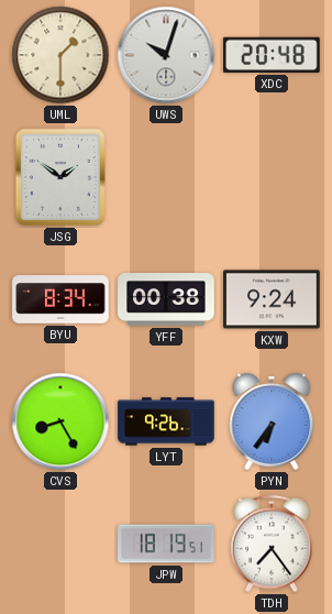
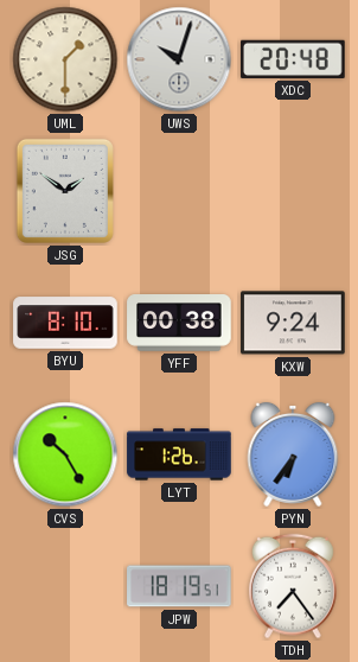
BYU: 8:34 -> 8:10 (65, 323)
CVS: 8:25 -> 10:25 (65, 454)
LYT: 9:26 -> 1:26 (179, 454)
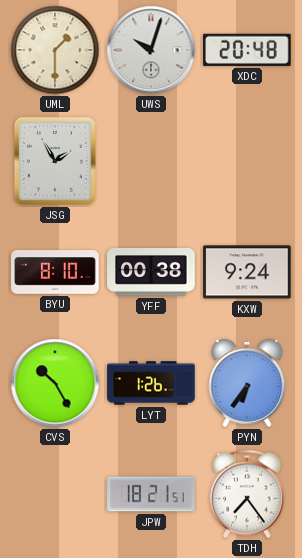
JSG: 1:51 -> 1:55 (55, 161)
JPW: 18:19 -> 18:21 (151, 494)
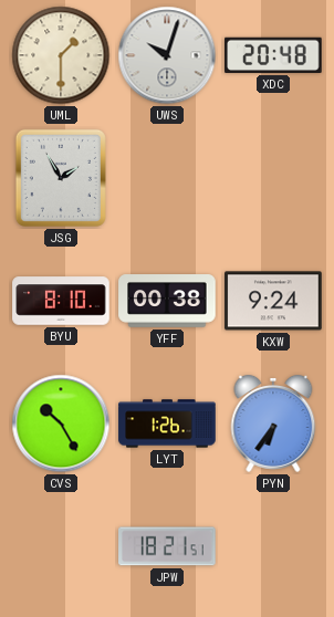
TDH: 7:24 -> none (248, 494)
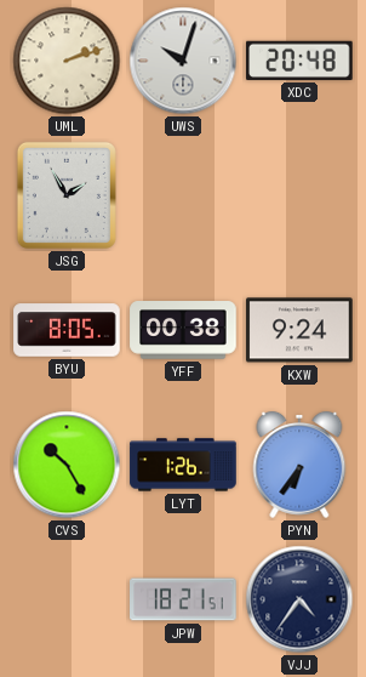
UML: 1:30 -> 2:12 (67, 61)
BYU: 8:10 -> 8:05 (67, 330)
VJJ: none -> 4:36 (299, 599)
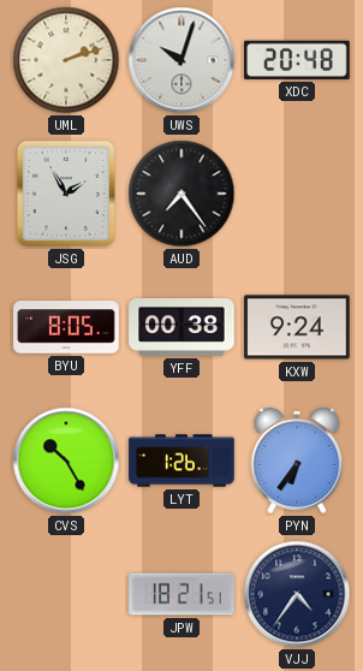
AUD: none -> 7:24 (181, 194)
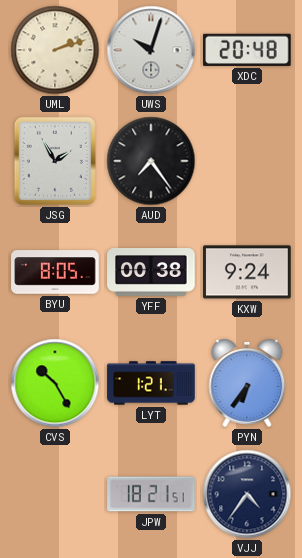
LYT: 1:26 -> 1:21 (151, 383)
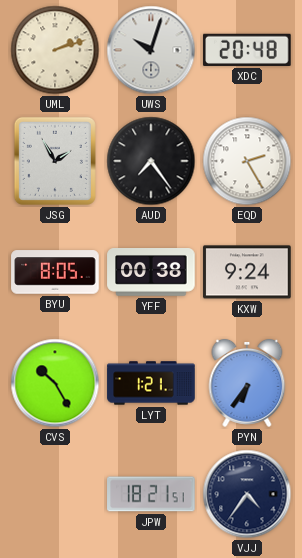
EQD: none -> 2:25 (247, 161)
